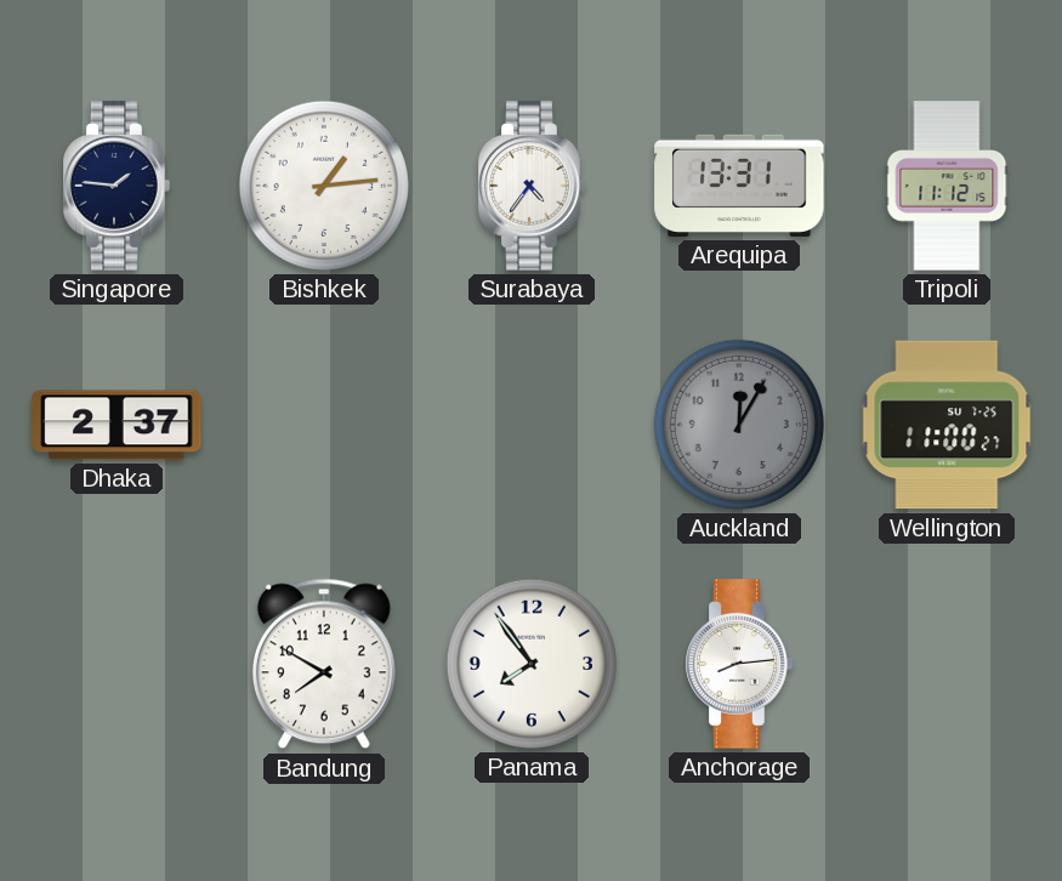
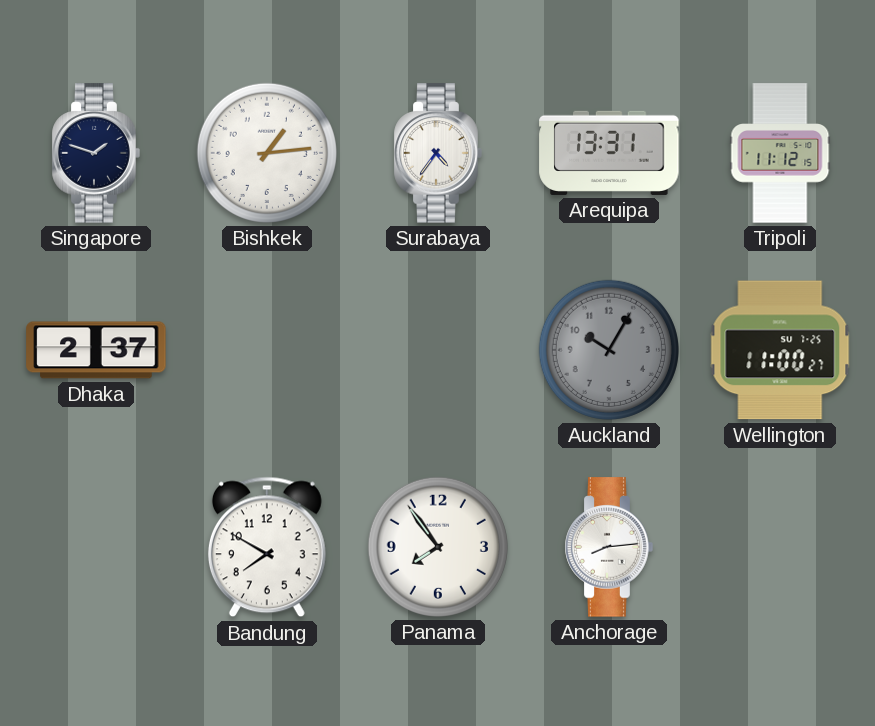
Singapore: 1:46 -> 1:48 (96, 153)
Auckland: 12:05 -> 10:05 (609, 350)
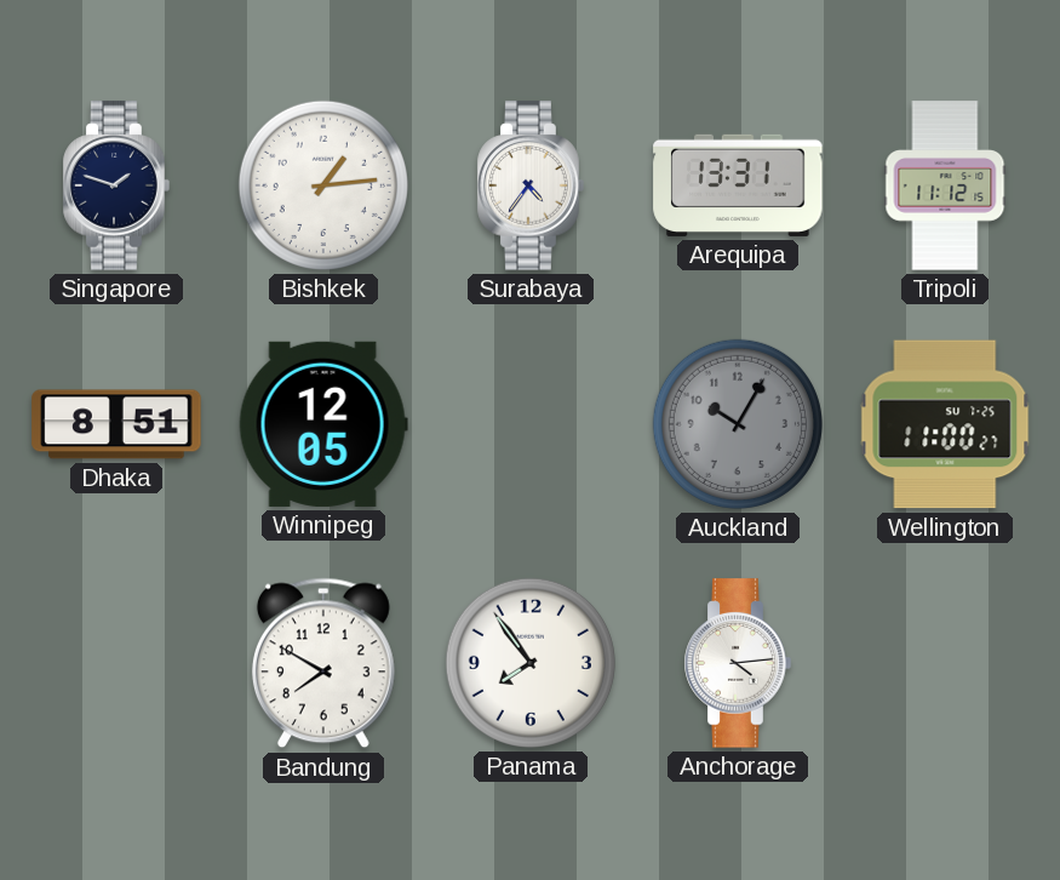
Dhaka: 2:37 -> 8:51 (116, 424)
Winnipeg: none -> 12:05 (323, 424)
Anchorage: 8:14 -> 4:14 (738, 663)
